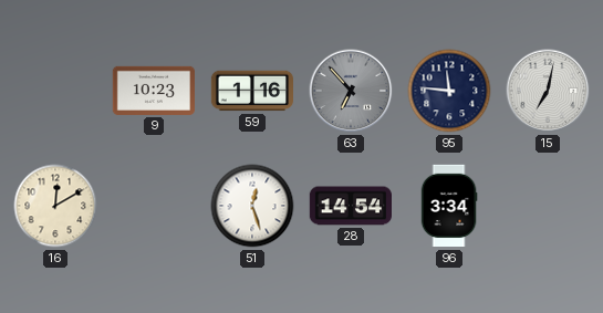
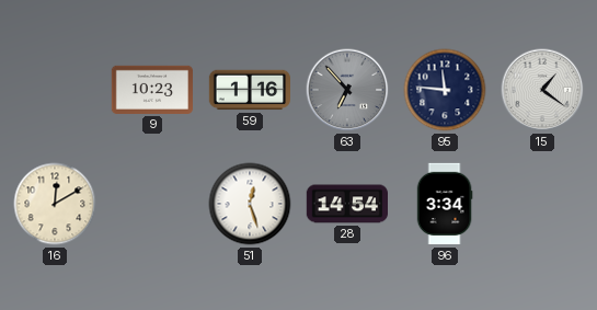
15: 7:02 -> 1:21 (542, 90)
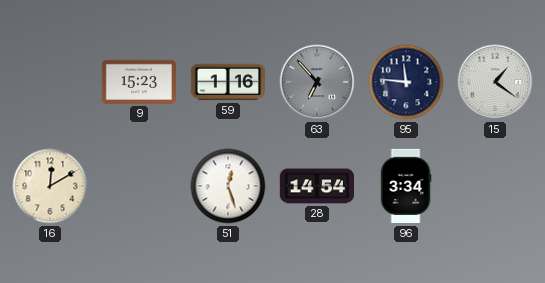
9: 10:23 -> 15:23 (138, 82)
